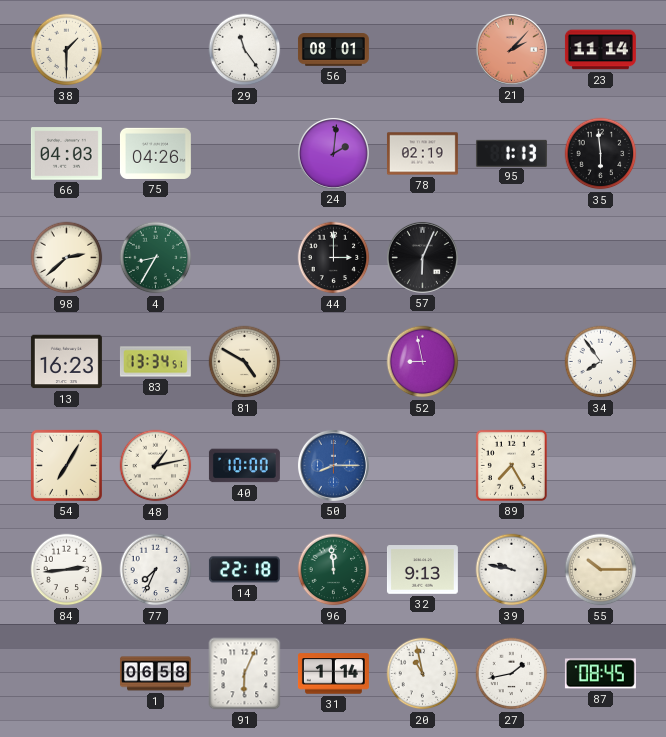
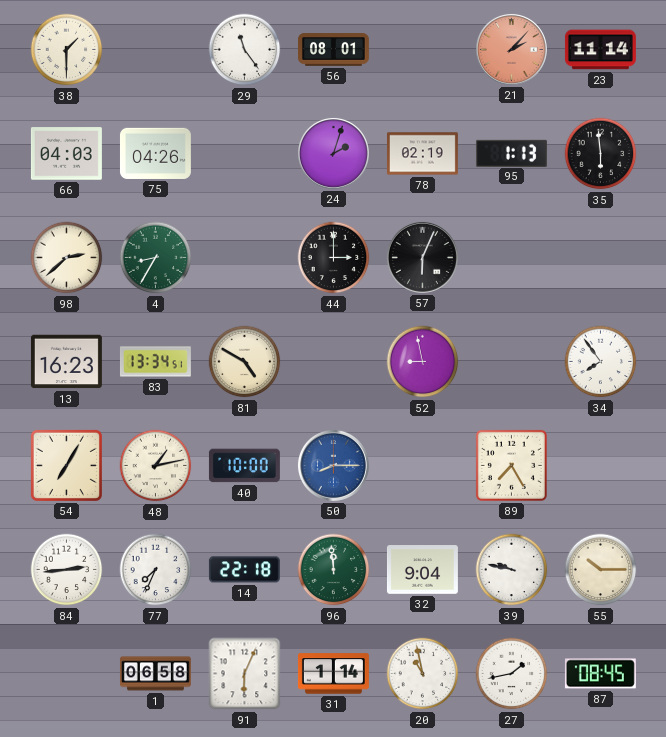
24: 2:01 -> 2:03 (333, 153)
32: 9:13 -> 9:04 (422, 570)
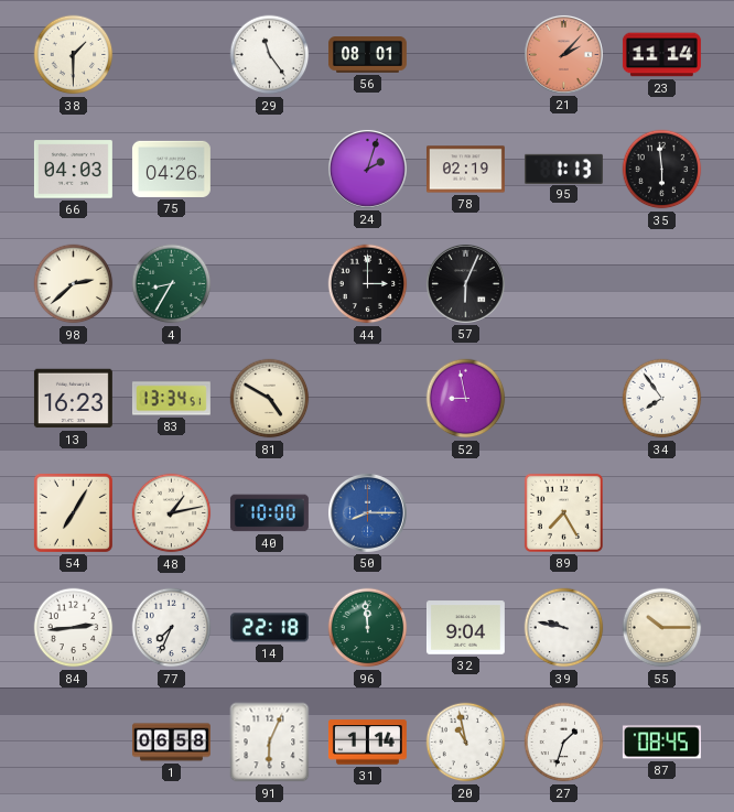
27: 1:43 -> 1:33 (564, 743)
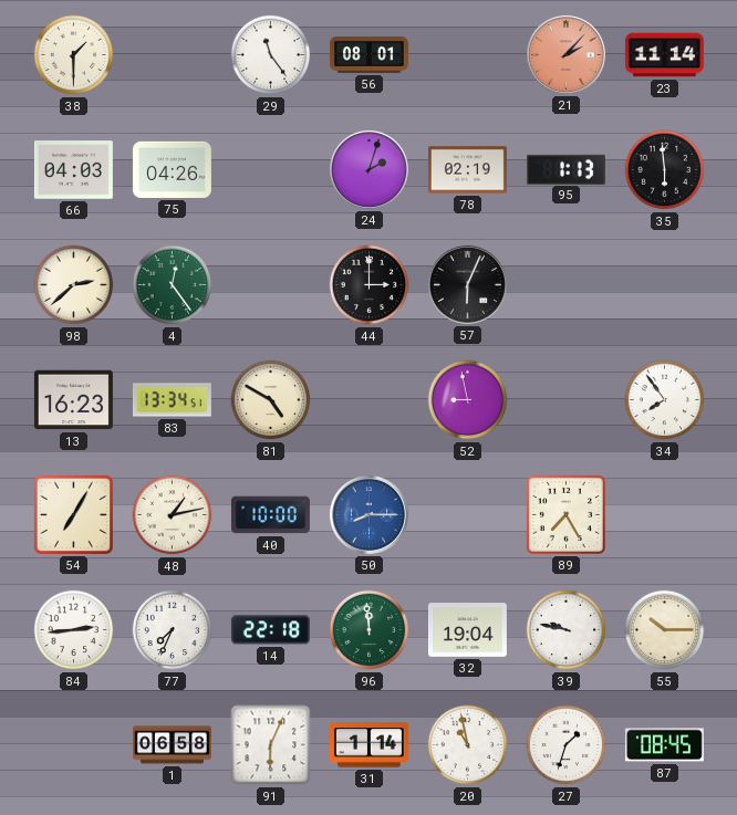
4: 8:35 -> 12:24 (173, 285)
32: 9:04 -> 19:04 (467, 630)
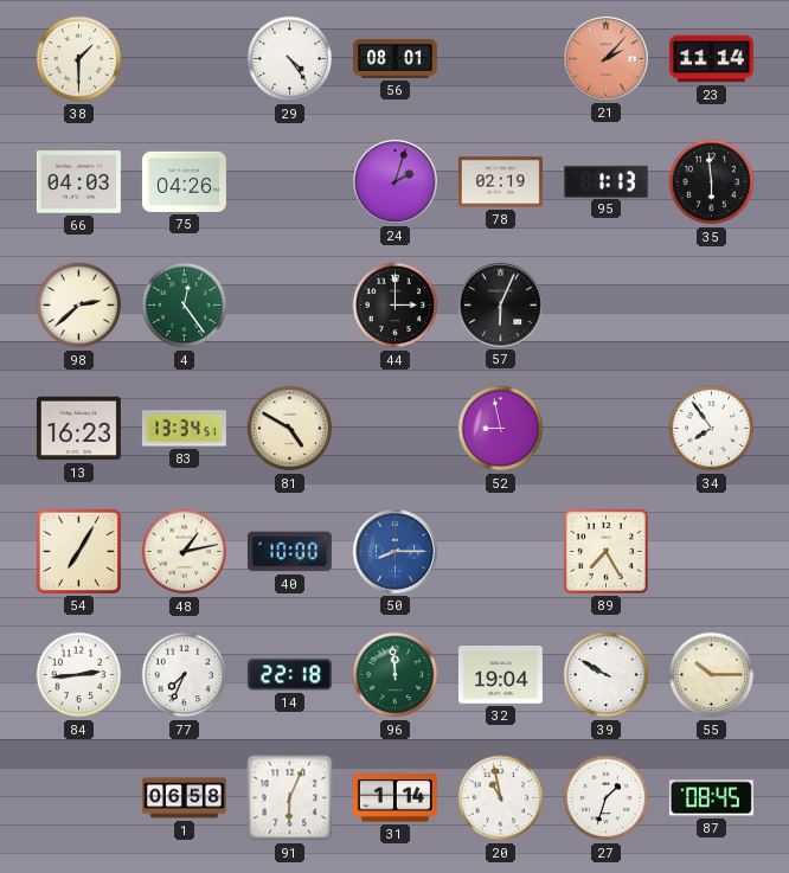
29: 11:24 -> 4:24 (290, 59)
39: 9:47 -> 9:50 (607, 675)
